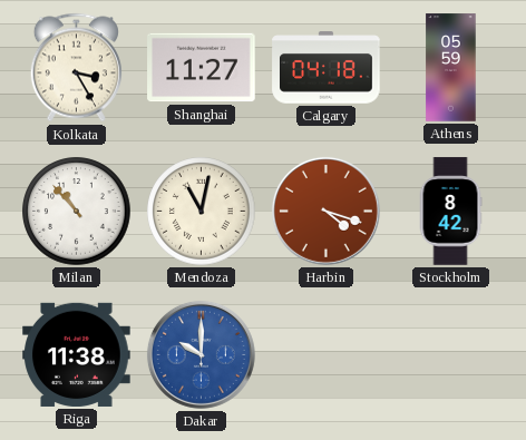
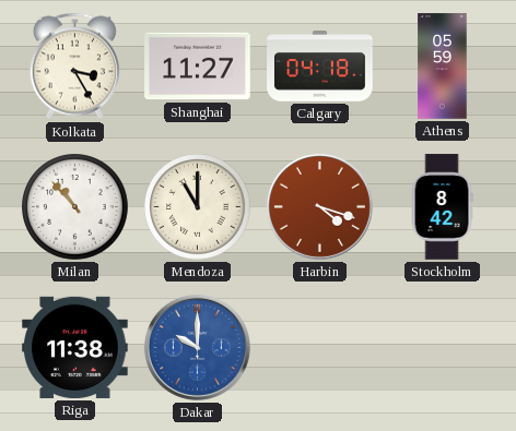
Mendoza: 11:02 -> 11:00 (198, 207)
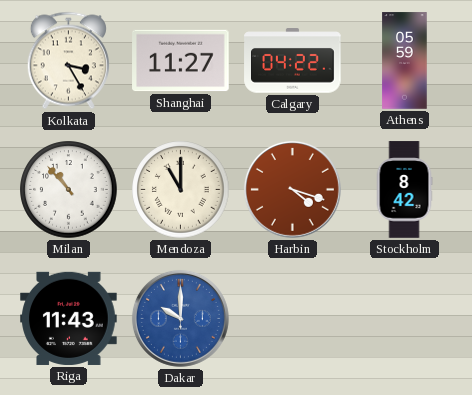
Calgary: 04:18 -> 04:22 (293, 61)
Riga: 11:38 -> 11:43 (69, 318)
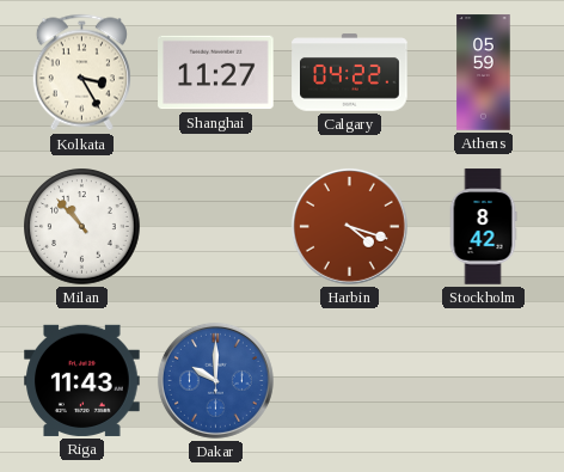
Mendoza: 11:00 -> none (181, 190)
